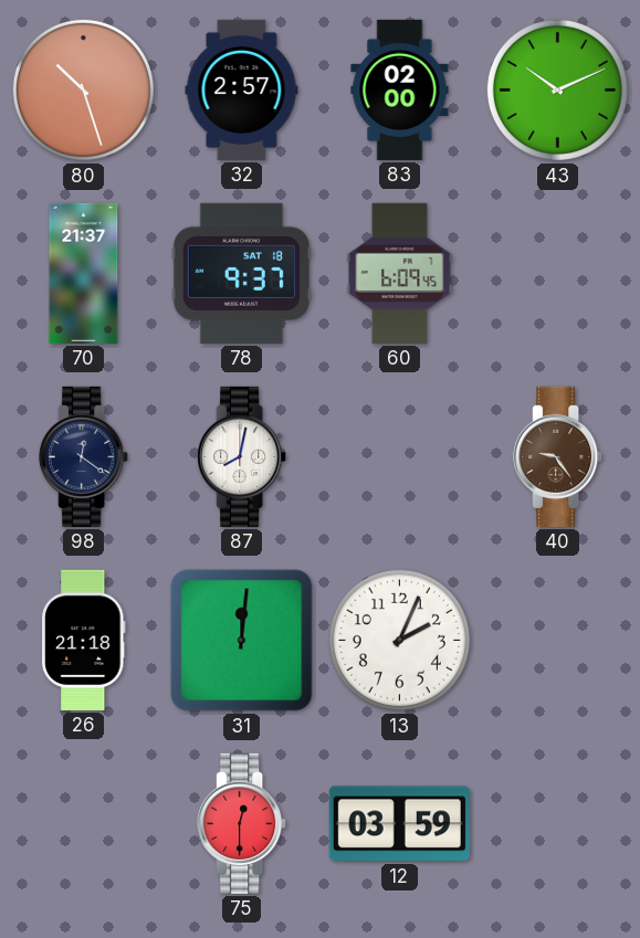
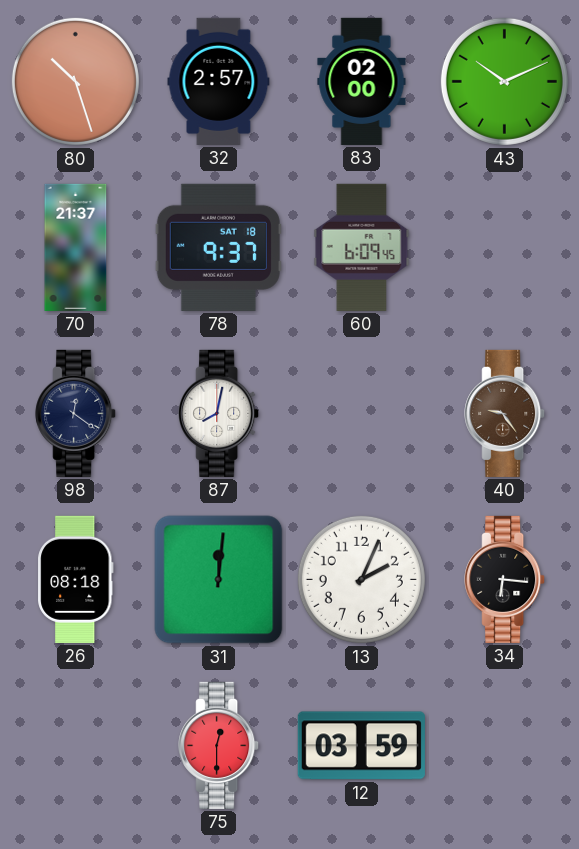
26: 21:18 -> 08:18 (76, 579)
34: none -> 6:16 (505, 579)
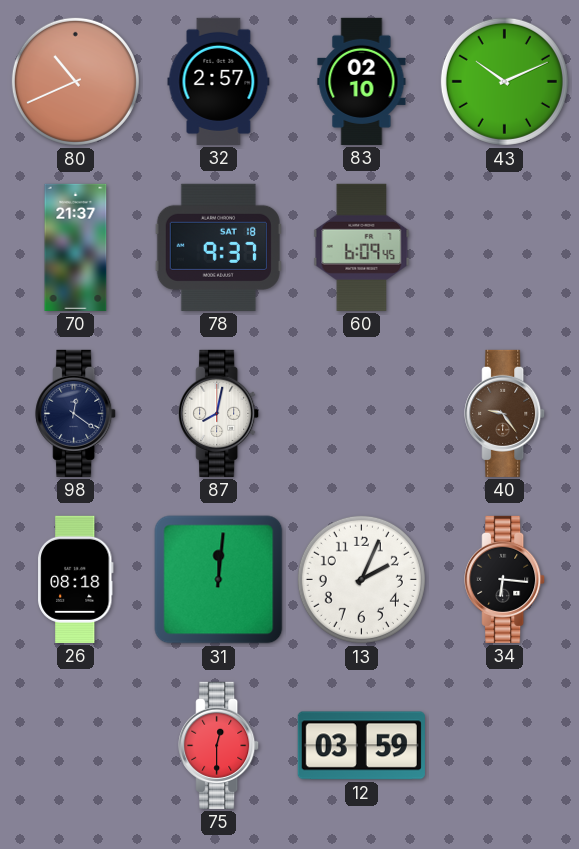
80: 10:27 -> 10:41 (75, 81)
83: 02:00 -> 02:10 (362, 81)
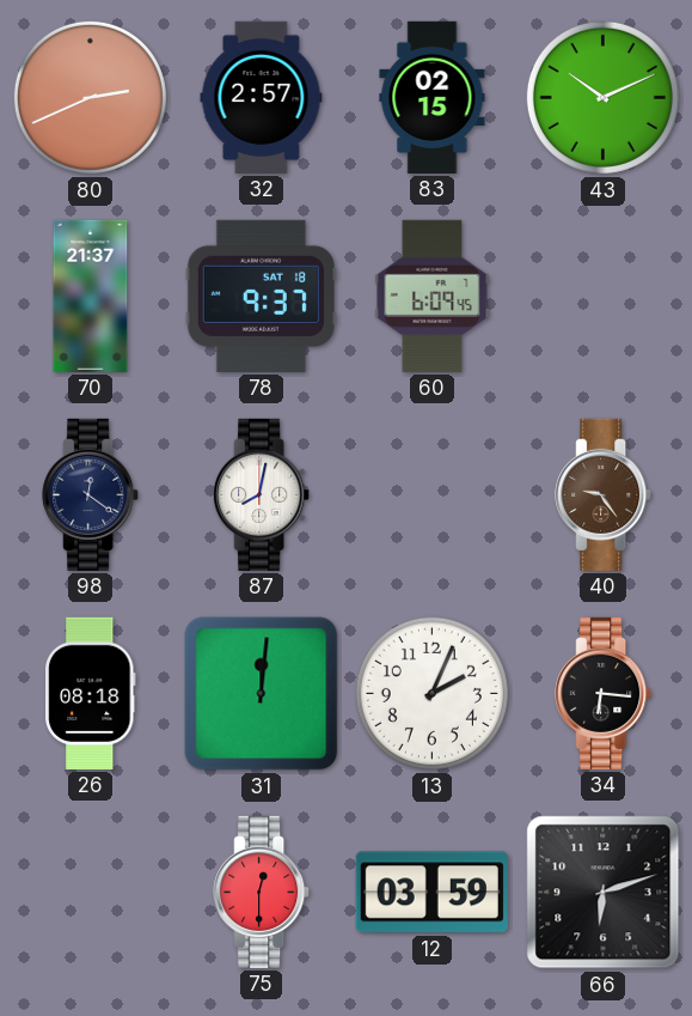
80: 10:41 -> 2:41 (90, 97)
83: 02:10 -> 02:15 (433, 97)
66: none -> 6:12 (604, 893)
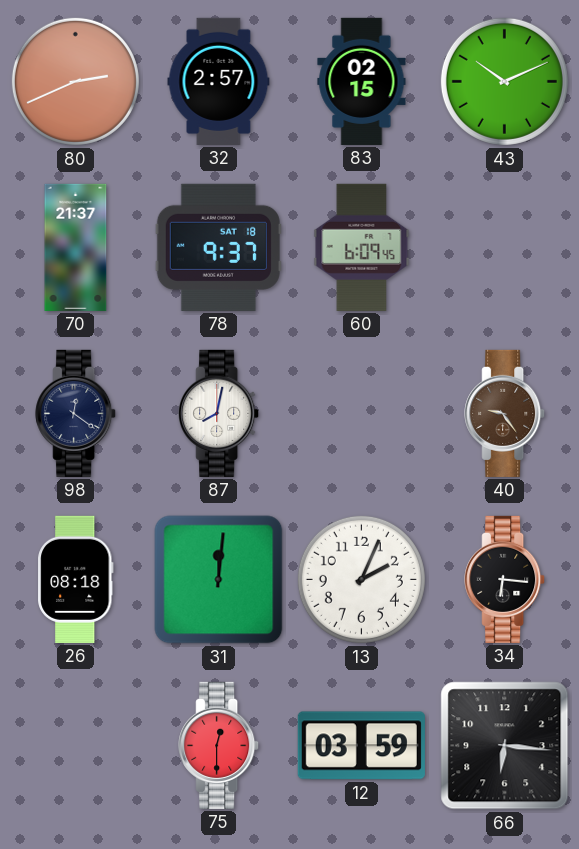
66: 6:12 -> 6:16 (505, 746)
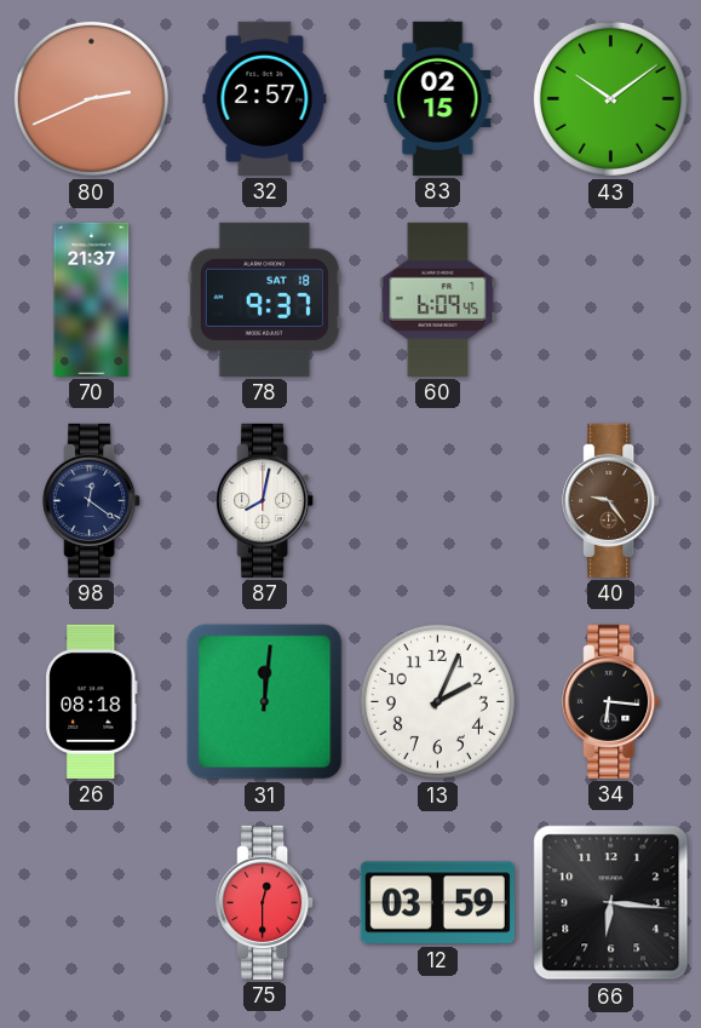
43: 10:11 -> 10:09 (610, 98)
